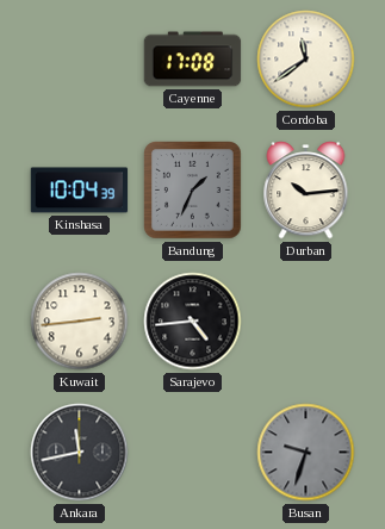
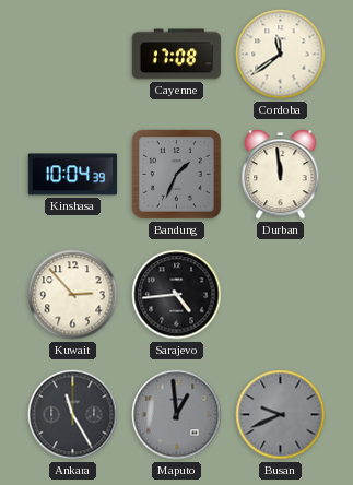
Durban: 10:14 -> 11:59 (281, 175)
Kuwait: 2:44 -> 2:53 (73, 295)
Ankara: 11:43 -> 11:25 (73, 415)
Maputo: none -> 12:59 (177, 415)
Busan: 9:33 -> 9:41 (281, 415)
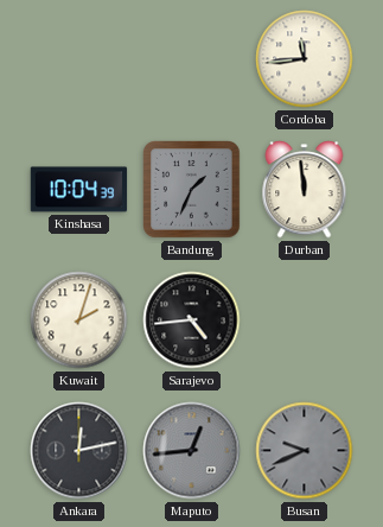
Cayenne: 17:08 -> none (177, 55)
Cordoba: 11:39 -> 11:44 (305, 59)
Kuwait: 2:53 -> 2:03 (79, 320)
Ankara: 11:25 -> 12:13 (79, 451)
Maputo: 12:59 -> 12:44 (192, 451)
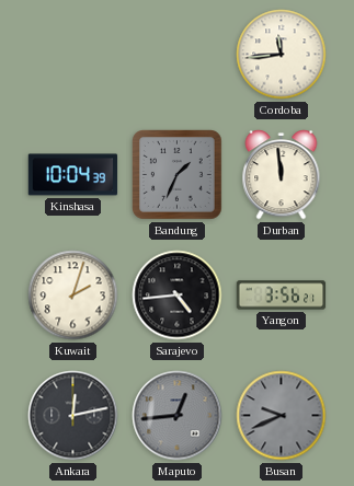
Yangon: none -> 3:56 (282, 296)
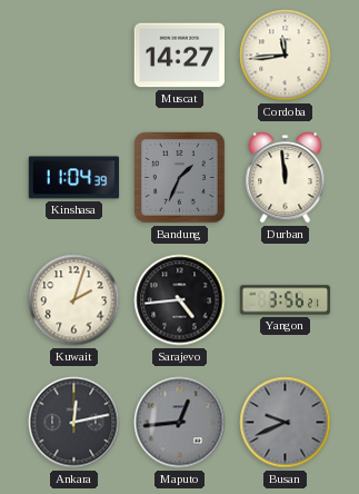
Muscat: none -> 14:27 (180, 56)
Kinshasa: 10:04 -> 11:04 (74, 178)
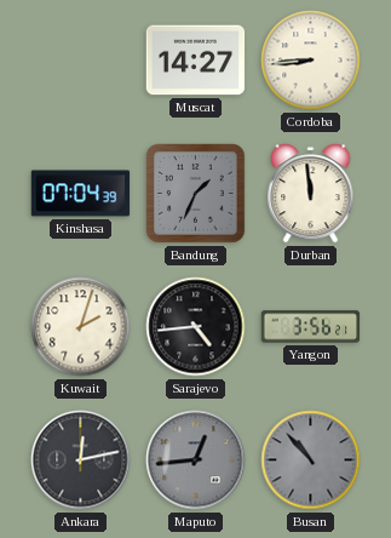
Cordoba: 11:44 -> 8:44 (311, 61)
Kinshasa: 11:04 -> 07:04 (81, 194)
Busan: 9:41 -> 10:53 (311, 460)
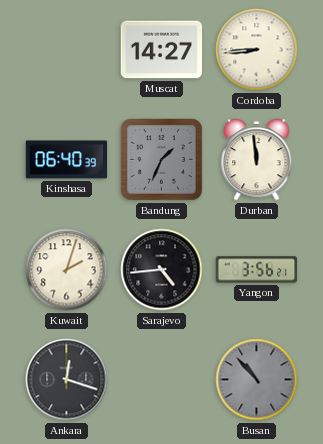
Kinshasa: 07:04 -> 06:40 (67, 160)
Ankara: 12:13 -> 12:18 (67, 380)
Maputo: 12:44 -> none (196, 460)
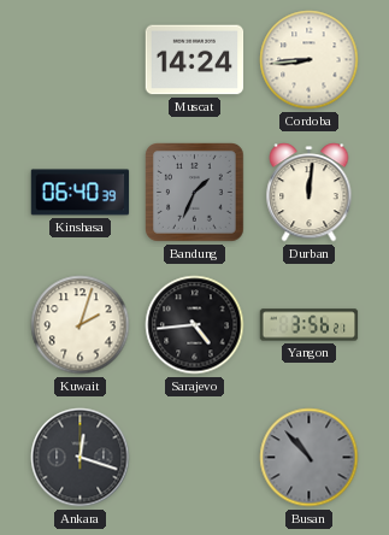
Muscat: 14:27 -> 14:24 (195, 60)
Durban: 11:59 -> 12:01 (310, 193)
